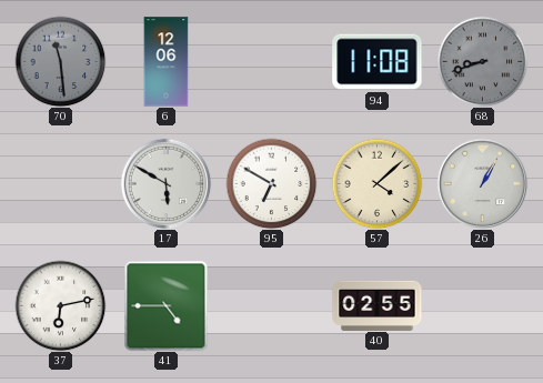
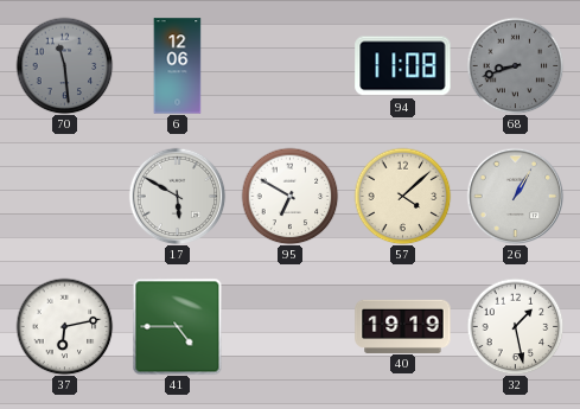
40: 02:55 -> 19:19 (403, 326)
32: none -> 1:28 (515, 326)
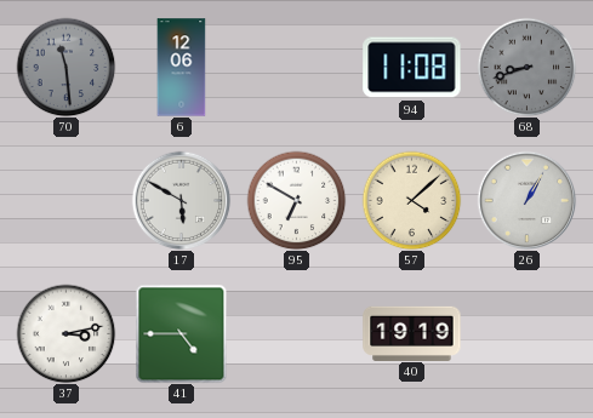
37: 6:13 -> 3:13 (65, 333)
32: 1:28 -> none (515, 326)
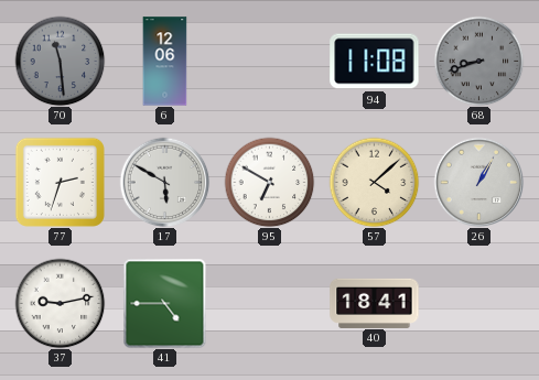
77: none -> 2:33 (60, 182)
37: 3:13 -> 9:13 (60, 303)
40: 19:19 -> 18:41 (375, 303)
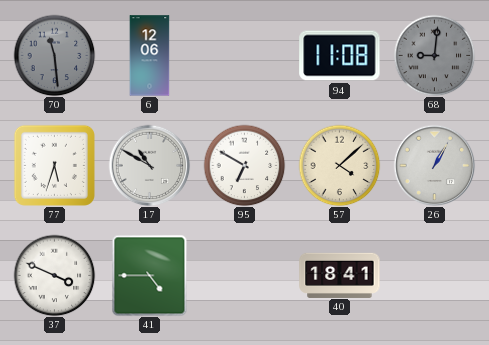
68: 8:42 -> 9:01 (434, 55)
77: 2:33 -> 5:33 (54, 165)
17: 5:50 -> 10:50 (149, 165)
37: 9:13 -> 3:49 (54, 275)
